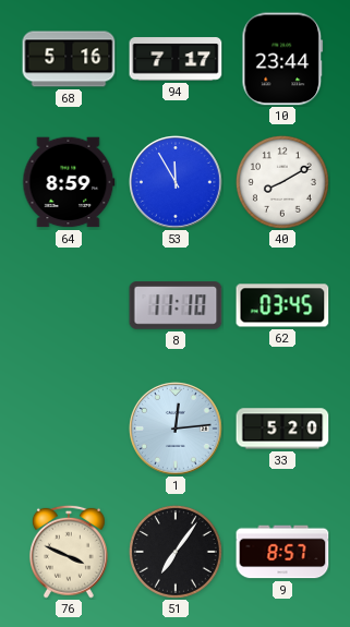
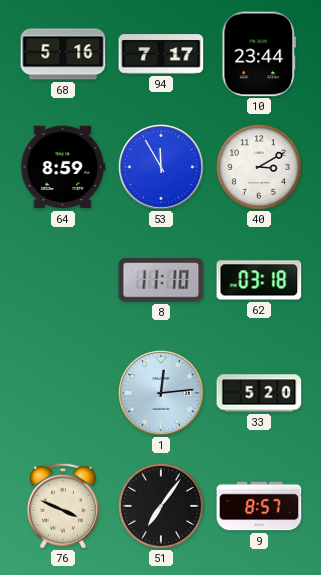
40: 8:10 -> 3:10 (259, 167)
62: 03:45 -> 03:18 (259, 280)
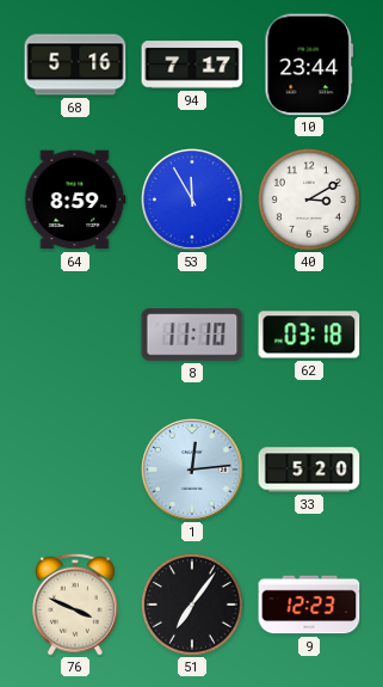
9: 8:57 -> 12:23 (309, 605)
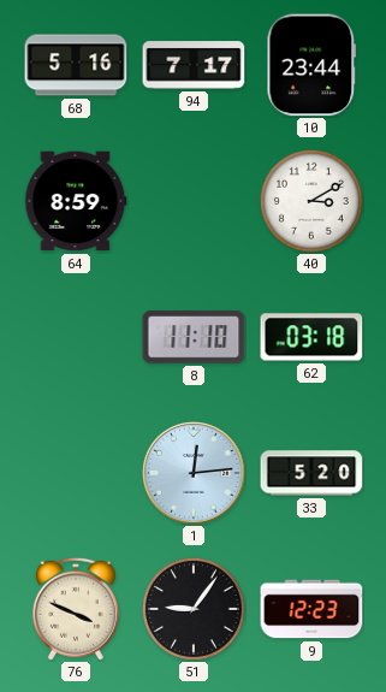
53: 11:55 -> none (193, 201)
51: 7:06 -> 9:06 (194, 609)
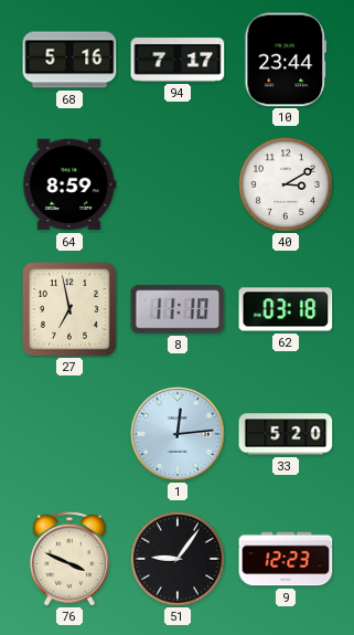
27: none -> 6:58 (71, 310)
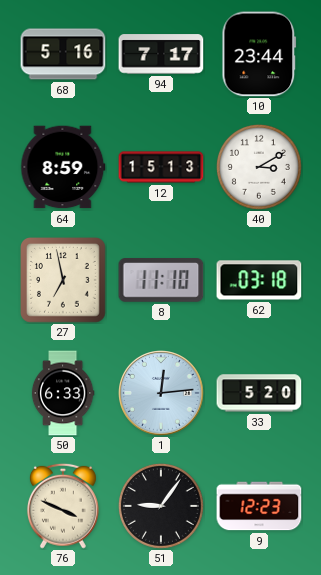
12: none -> 15:13 (161, 167)
50: none -> 6:33 (63, 393)
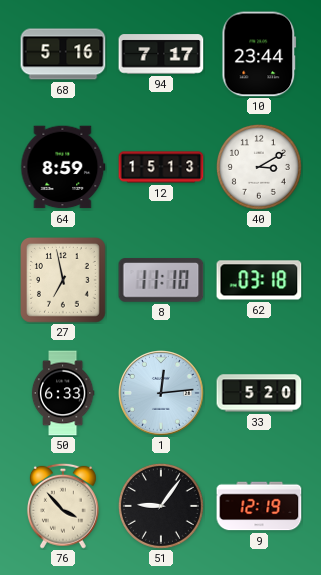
76: 3:49 -> 3:53 (63, 506)
9: 12:23 -> 12:19 (259, 506)
